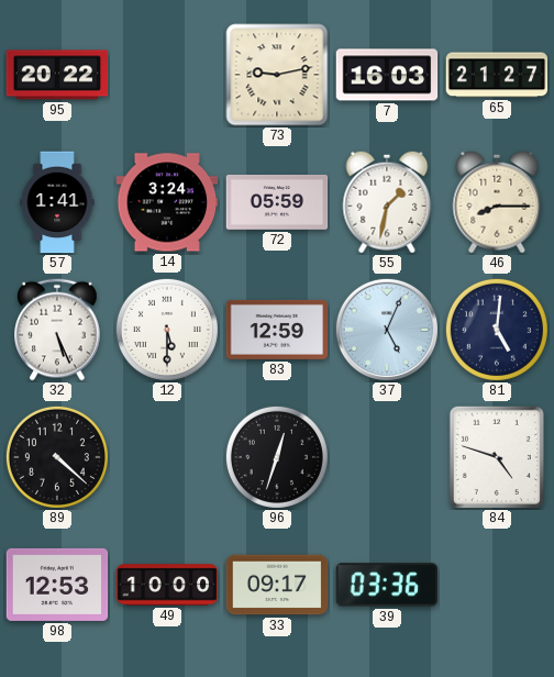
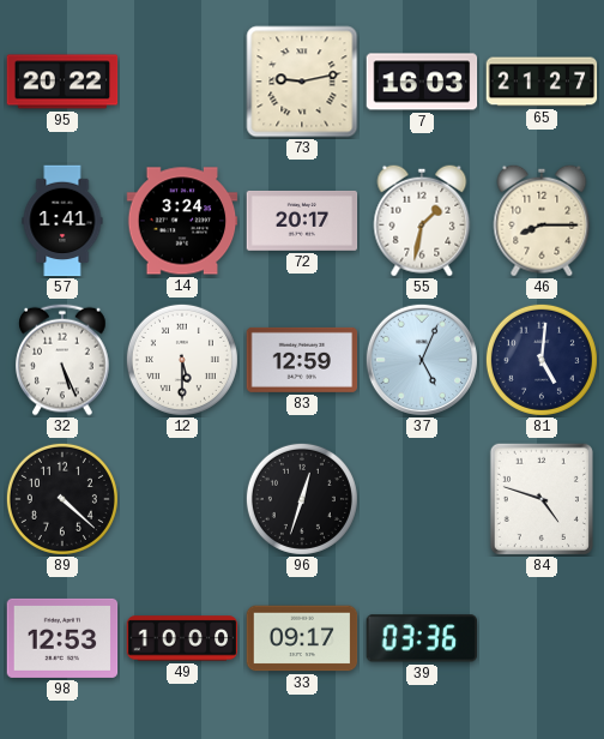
72: 05:59 -> 20:17 (302, 221)
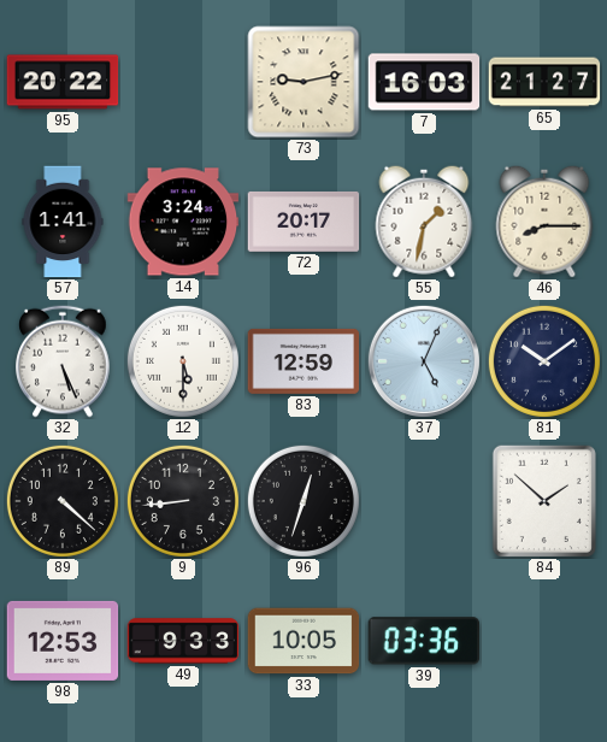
81: 5:01 -> 10:09 (544, 361)
9: none -> 8:44 (183, 501)
84: 4:48 -> 1:52 (544, 501)
49: 10:00 -> 9:33 (183, 641)
33: 09:17 -> 10:05 (303, 641)
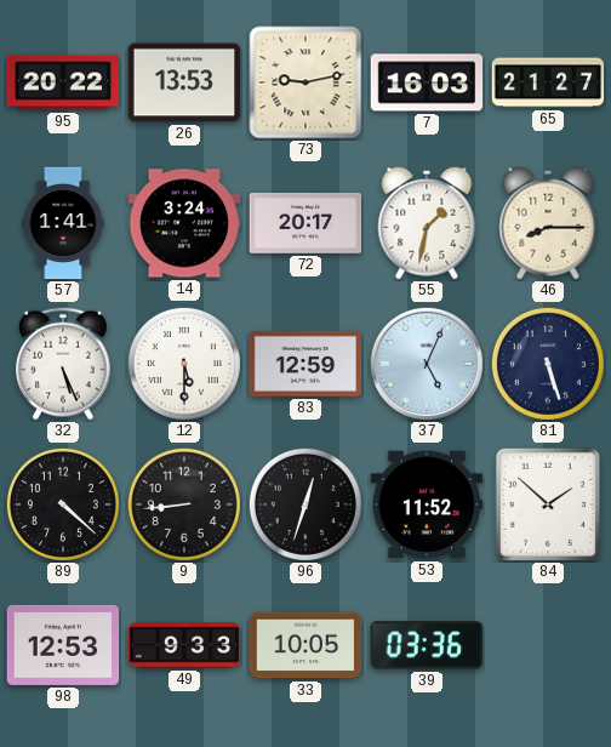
26: none -> 13:53 (184, 82)
81: 10:09 -> 5:27 (548, 364)
53: none -> 11:52 (427, 504)
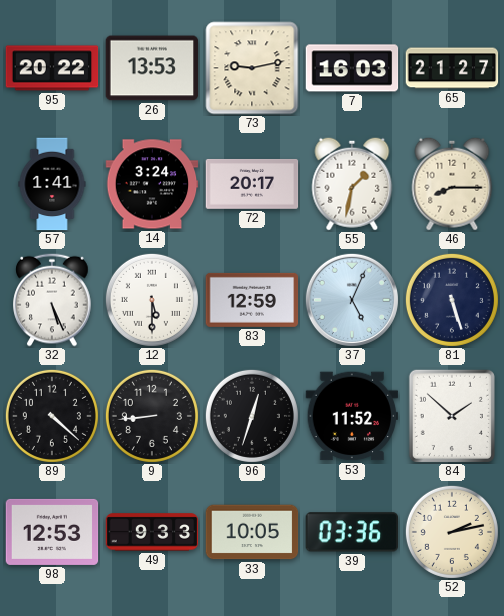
52: none -> 2:13 (452, 532)
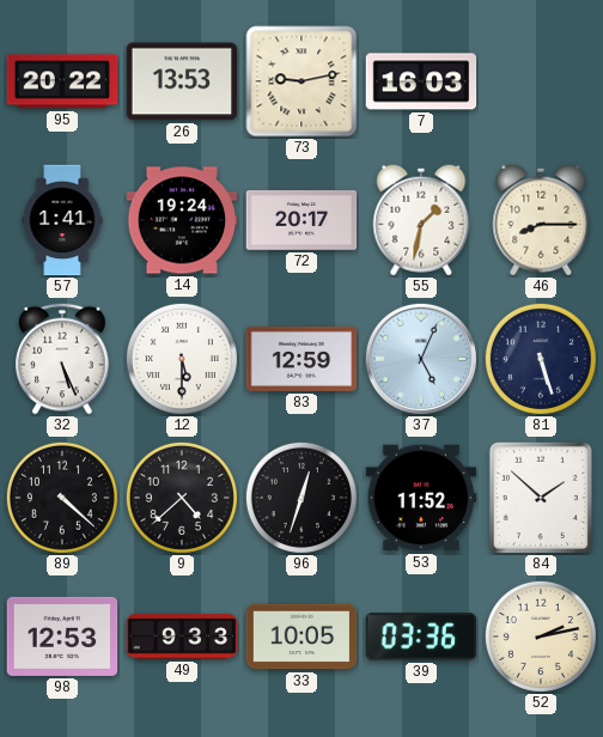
65: 21:27 -> none (452, 68)
14: 3:24 -> 19:24 (182, 220)
9: 8:44 -> 4:38 (182, 498)
